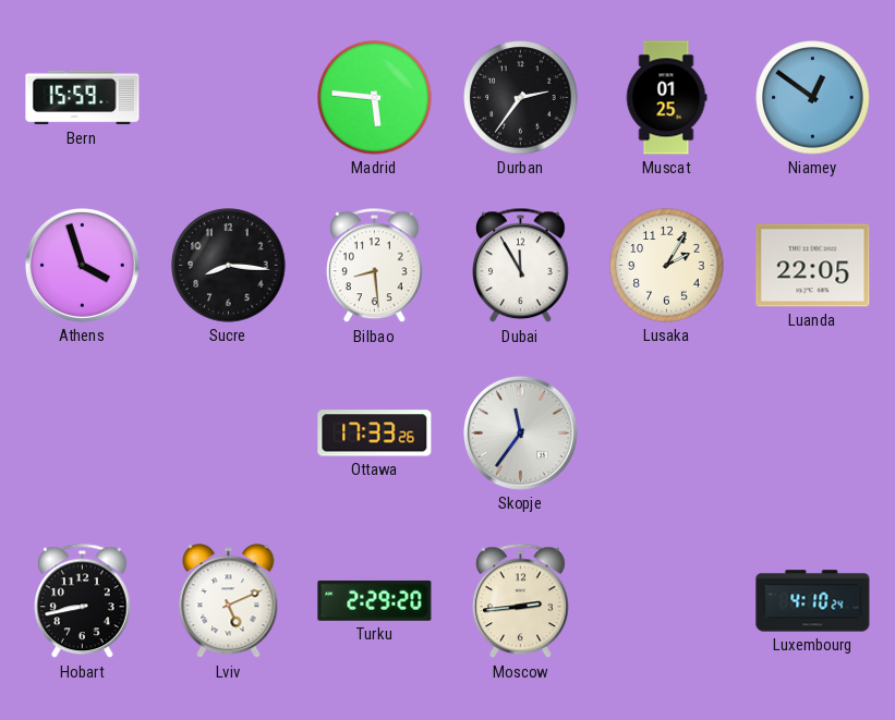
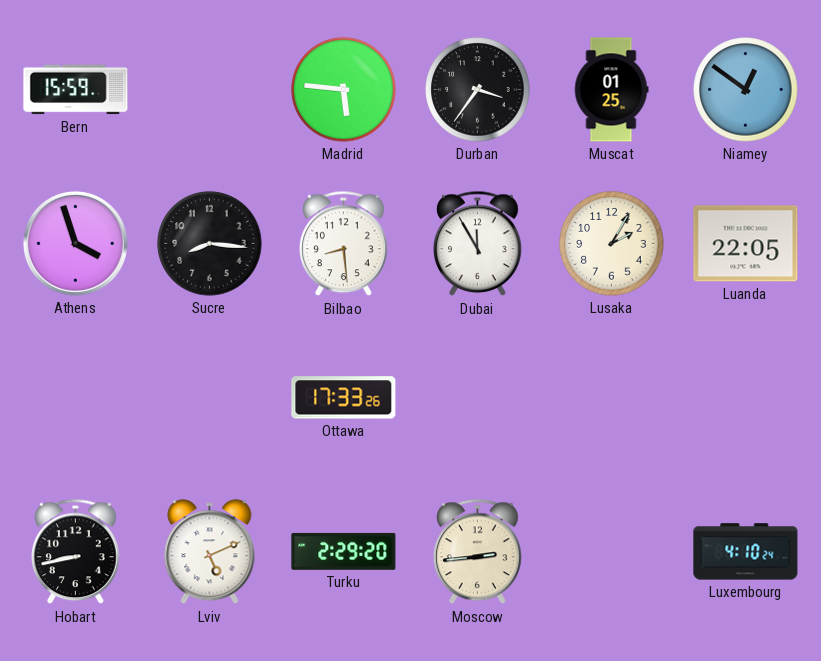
Durban: 2:36 -> 3:36 (478, 90)
Skopje: 11:36 -> none (520, 432)
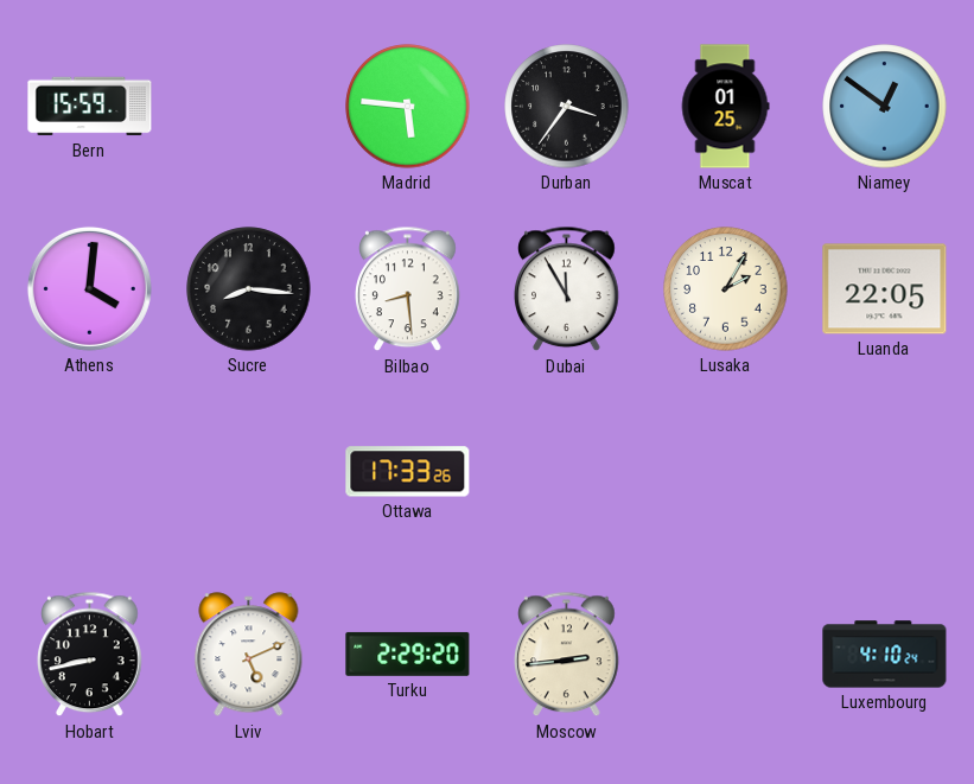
Athens: 3:57 -> 4:01 (89, 288)
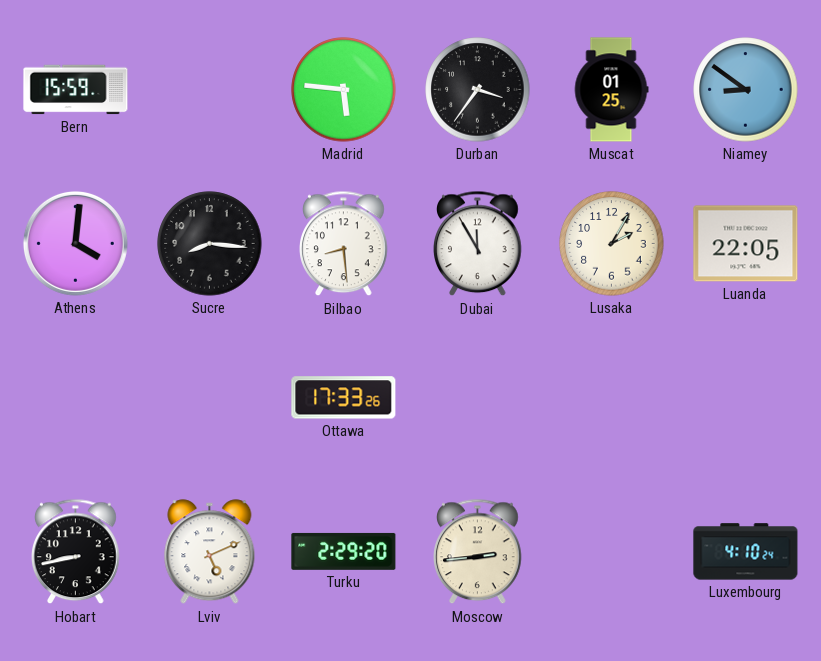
Niamey: 12:51 -> 8:51 (746, 90)
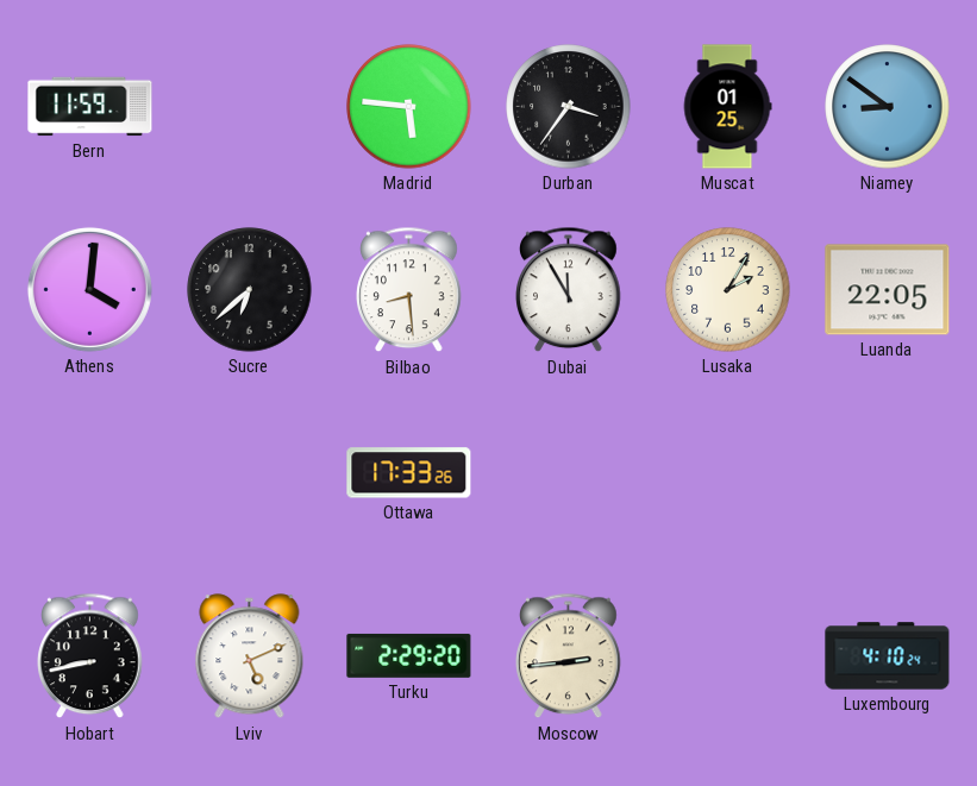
Bern: 15:59 -> 11:59 (90, 107)
Sucre: 8:16 -> 6:38 (250, 290)
